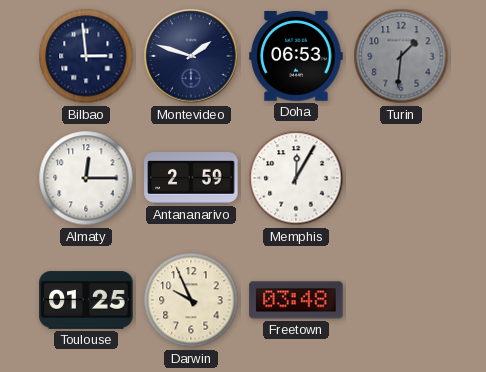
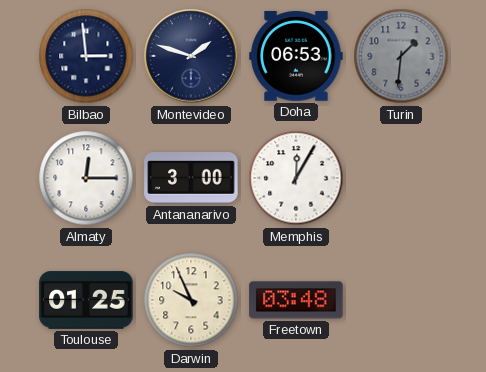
Antananarivo: 2:59 -> 3:00 (191, 179)
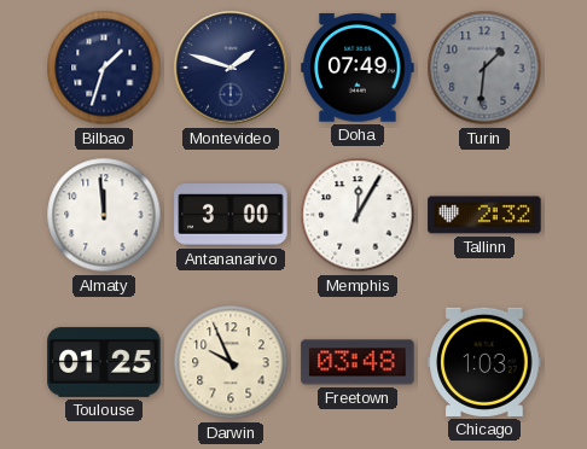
Bilbao: 2:59 -> 1:33 (104, 68)
Doha: 06:53 -> 07:49 (358, 69)
Almaty: 12:15 -> 11:59 (104, 215)
Tallinn: none -> 2:32 (484, 215)
Chicago: none -> 1:03 (484, 362)
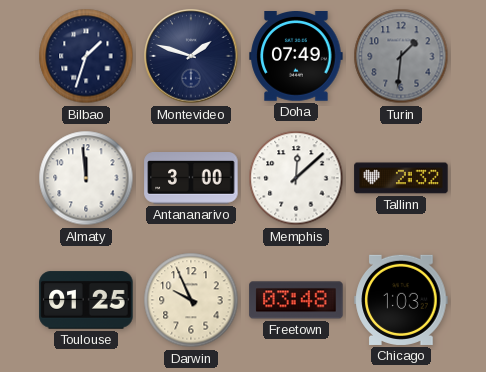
Memphis: 12:05 -> 12:08 (296, 178)
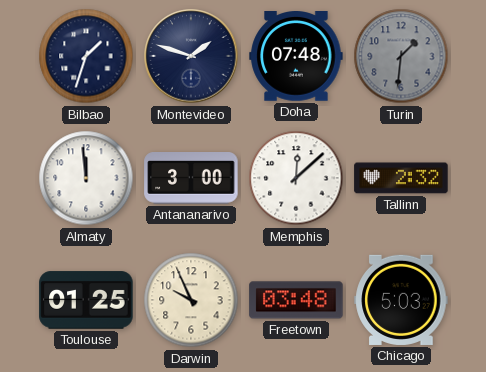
Doha: 07:49 -> 07:48 (296, 57)
Chicago: 1:03 -> 5:03 (401, 300)
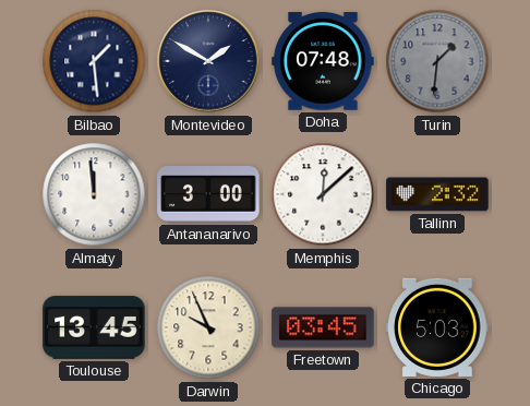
Bilbao: 1:33 -> 1:29 (94, 61)
Montevideo: 1:48 -> 1:50 (208, 61)
Toulouse: 01:25 -> 13:45 (94, 327)
Freetown: 03:48 -> 03:45 (323, 327)
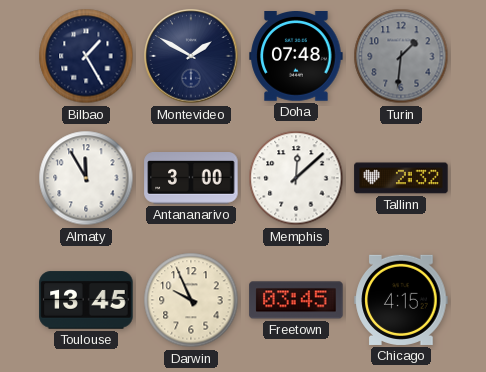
Bilbao: 1:29 -> 1:25 (86, 56)
Almaty: 11:59 -> 11:55 (86, 178)
Chicago: 5:03 -> 4:15 (401, 300)
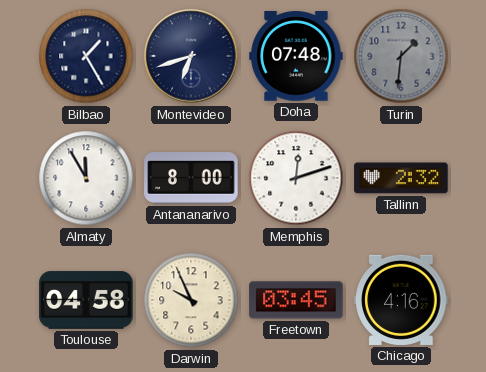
Montevideo: 1:50 -> 6:42 (191, 56)
Antananarivo: 3:00 -> 8:00 (191, 179)
Memphis: 12:08 -> 12:12 (296, 178)
Toulouse: 13:45 -> 04:58 (86, 300)
Chicago: 4:15 -> 4:16 (401, 300)
